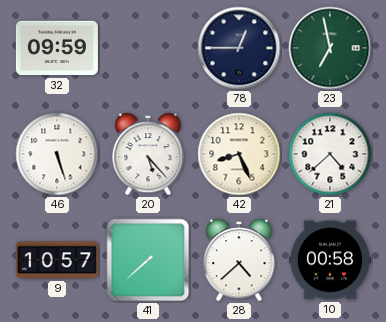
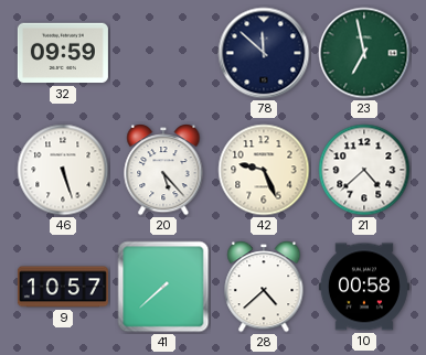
78: 12:45 -> 11:52 (264, 53)
42: 8:26 -> 9:26 (264, 170)
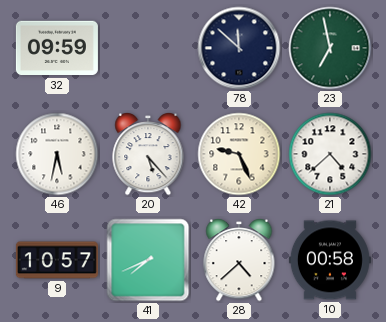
46: 5:27 -> 5:32 (57, 154)
41: 7:38 -> 7:41 (148, 260)
